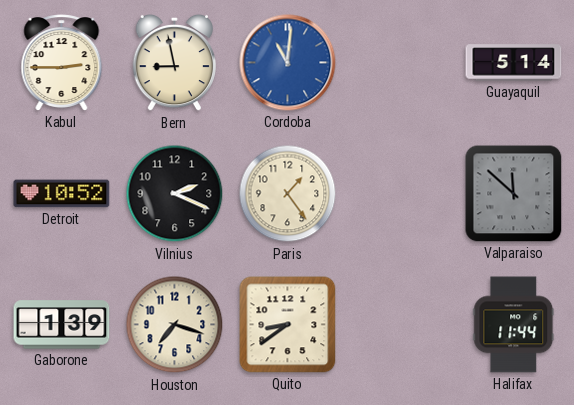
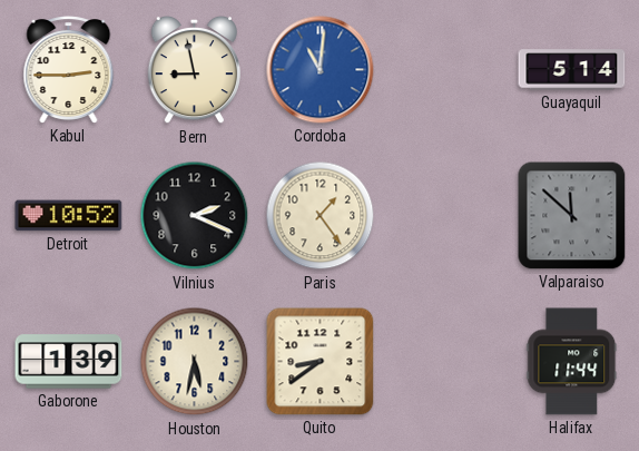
Houston: 7:18 -> 5:32 (195, 362)
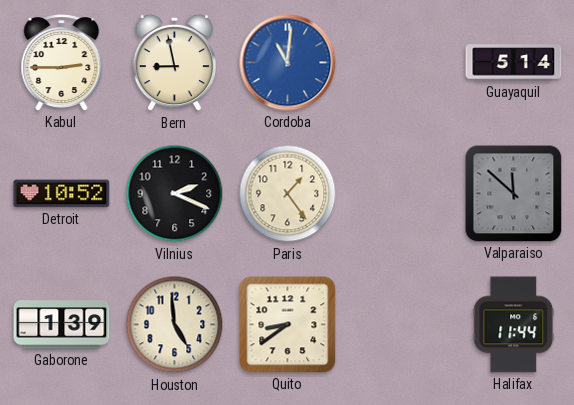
Houston: 5:32 -> 4:59 (175, 325)
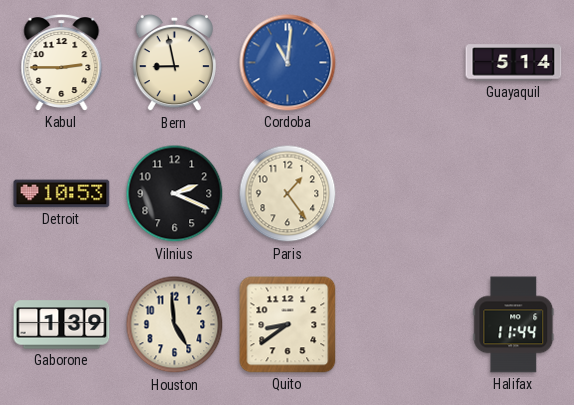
Detroit: 10:52 -> 10:53 (62, 194)
Valparaiso: 11:52 -> none (514, 194)
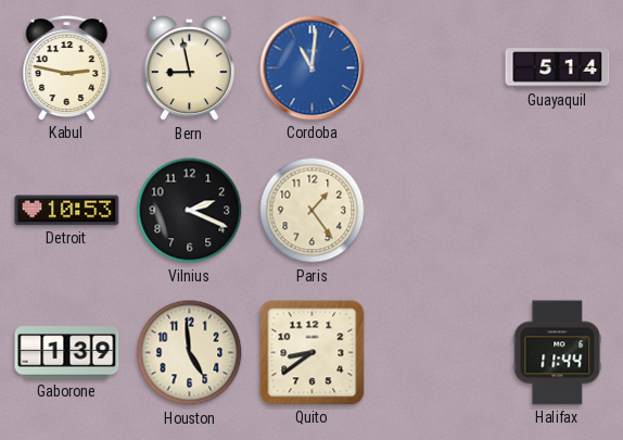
Kabul: 2:45 -> 2:47 (67, 68)
